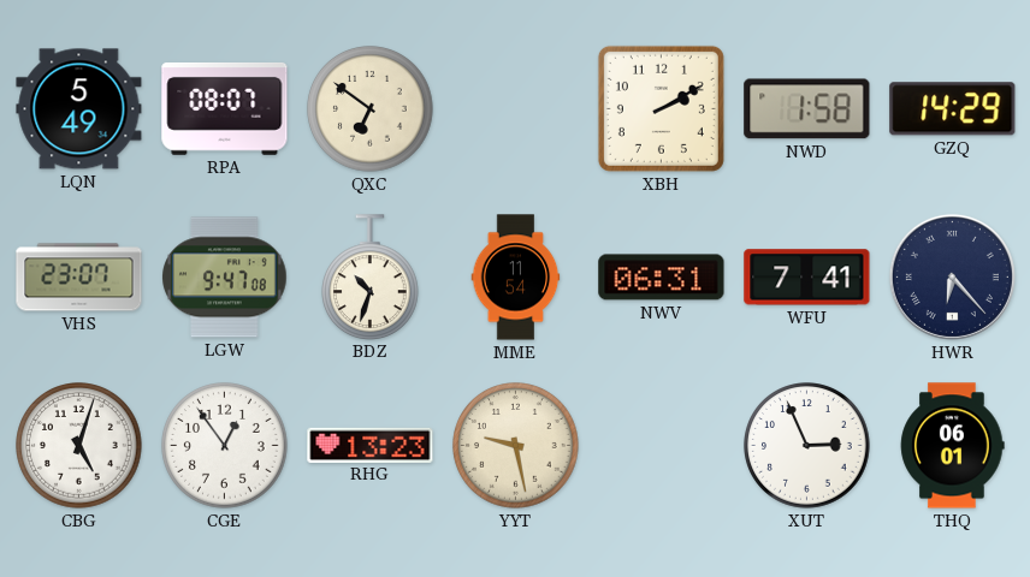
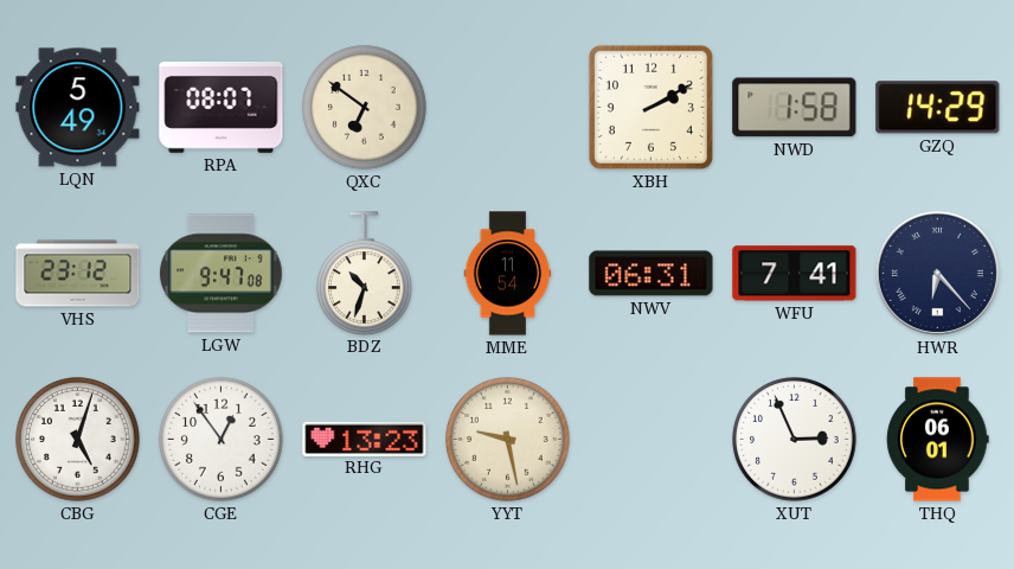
VHS: 23:07 -> 23:12 (78, 274)
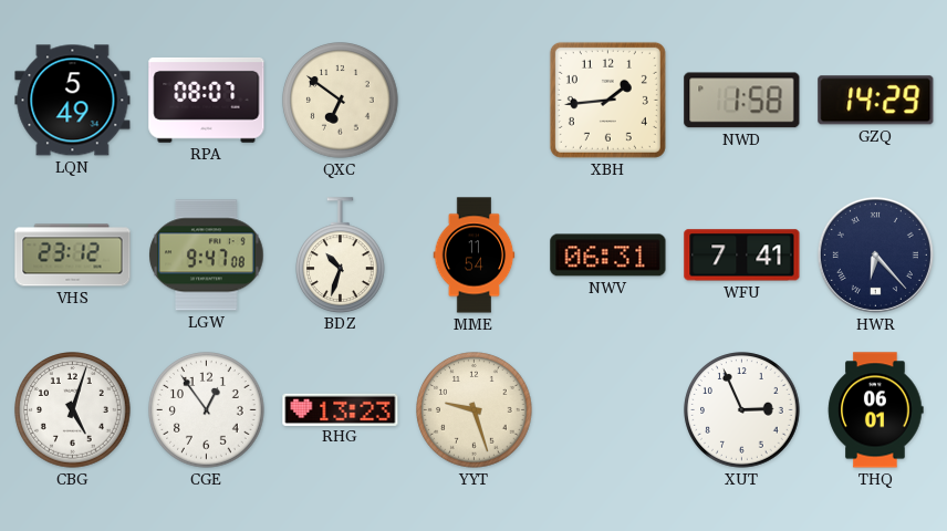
XBH: 2:10 -> 1:44 (607, 100)
YYT: 9:28 -> 9:27 (475, 410)
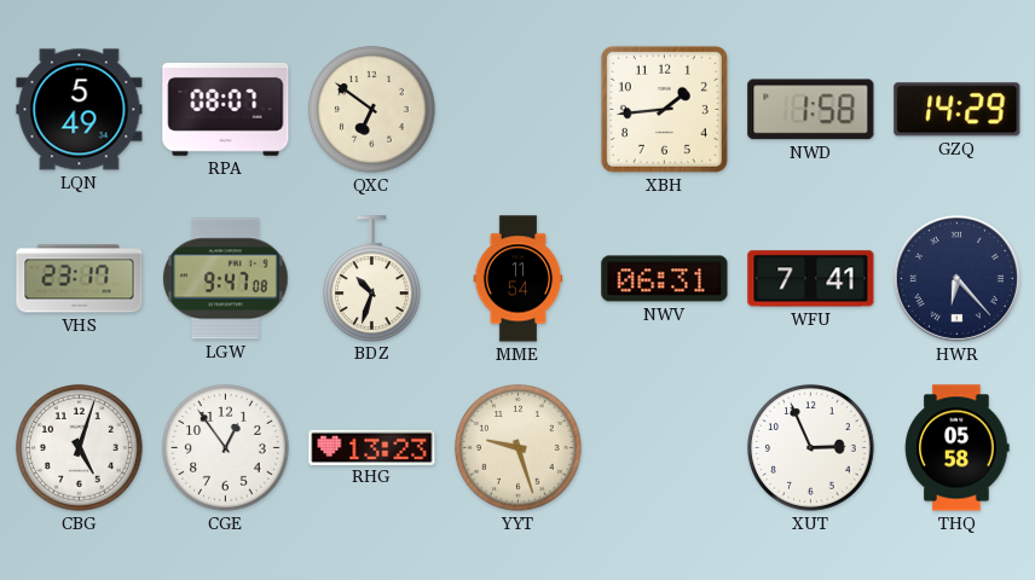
VHS: 23:12 -> 23:17 (80, 279)
THQ: 06:01 -> 05:58 (958, 448)
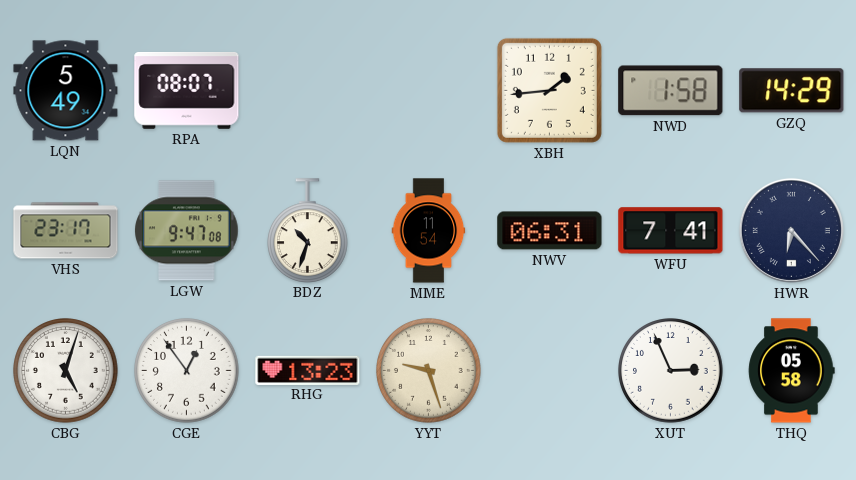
QXC: 6:51 -> none (372, 110)
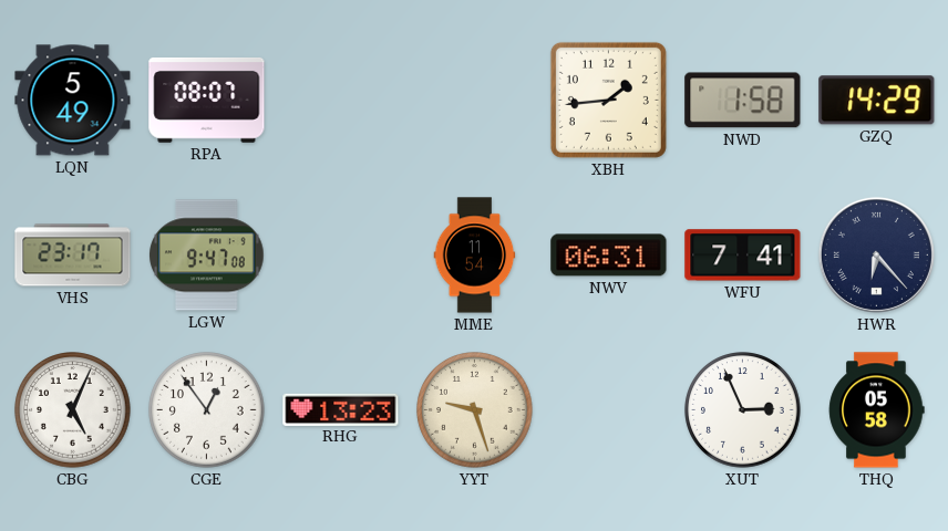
BDZ: 10:33 -> none (308, 230)
CBG: 5:03 -> 5:04 (73, 410)
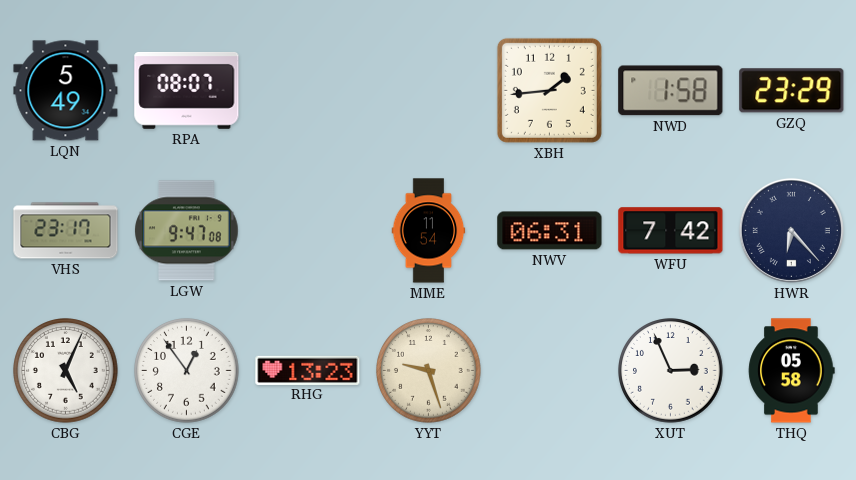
GZQ: 14:29 -> 23:29 (792, 91)
WFU: 7:41 -> 7:42 (671, 231)
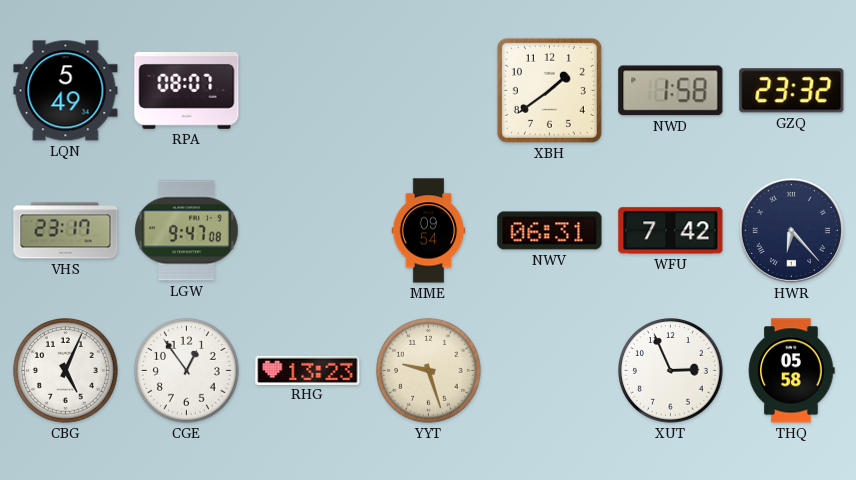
XBH: 1:44 -> 1:39 (549, 90)
GZQ: 23:29 -> 23:32 (792, 91)
MME: 11:54 -> 09:54 (429, 231)
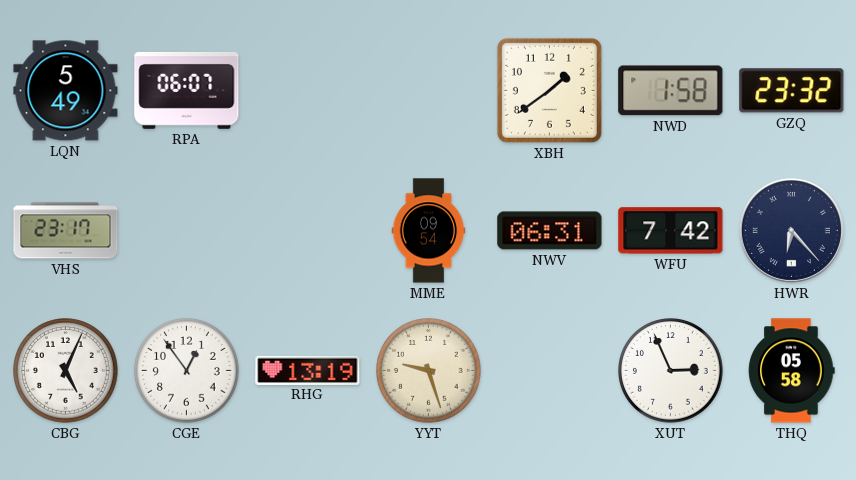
RPA: 08:07 -> 06:07 (187, 90)
LGW: 9:47 -> none (187, 231)
RHG: 13:23 -> 13:19 (308, 370)
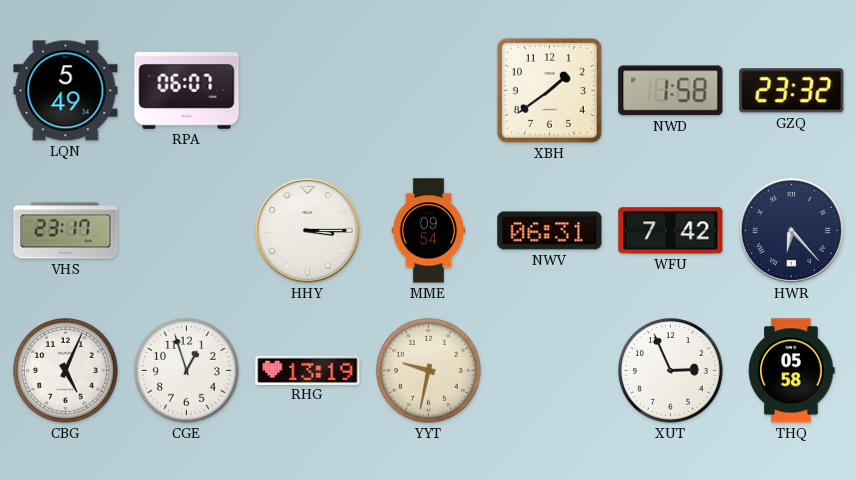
HHY: none -> 3:15 (307, 230)
CGE: 12:54 -> 12:57 (187, 371)
YYT: 9:27 -> 9:32 (429, 371)
